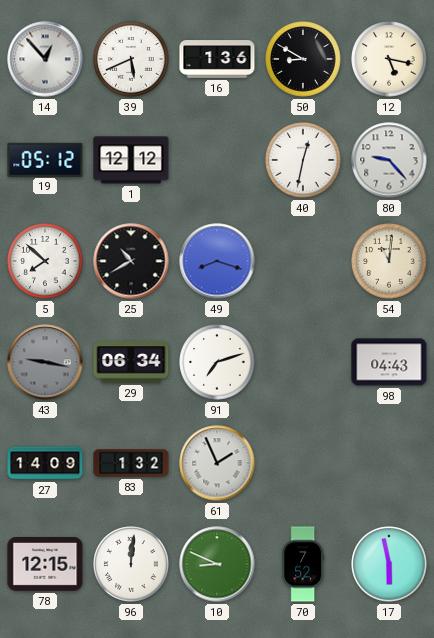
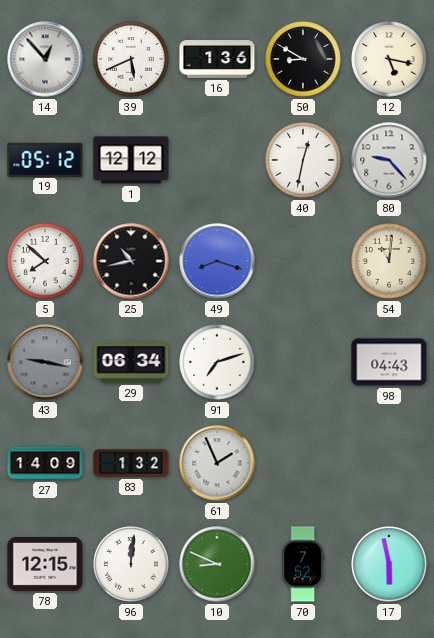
25: 10:40 -> 10:43 (131, 261)
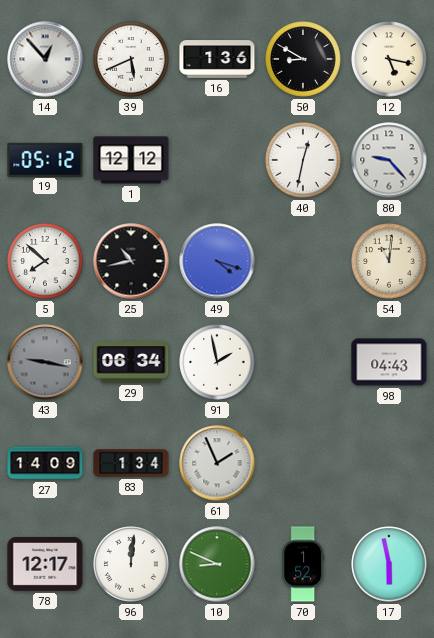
49: 8:18 -> 4:18 (217, 261)
91: 7:12 -> 1:58 (217, 362)
83: 1:32 -> 1:34 (131, 463)
78: 12:15 -> 12:17 (45, 564)
70: 7:52 -> 1:52 (303, 564)
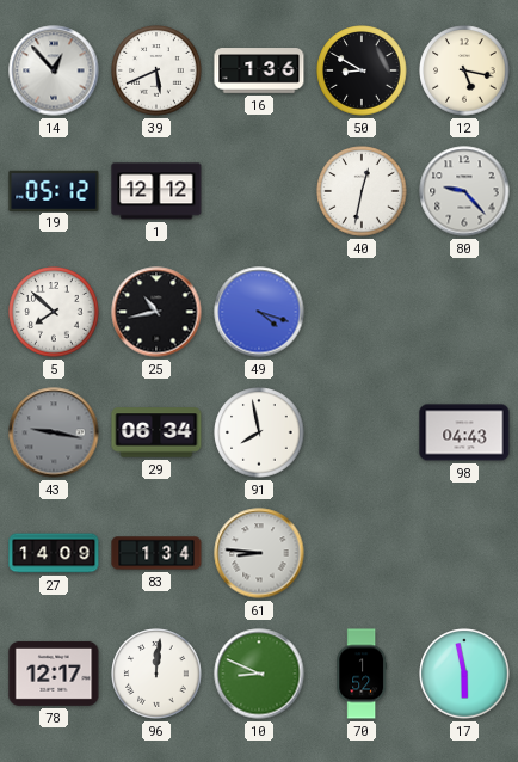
54: 11:01 -> none (389, 261)
91: 1:58 -> 7:58 (259, 432)
61: 1:56 -> 8:46 (259, 553)
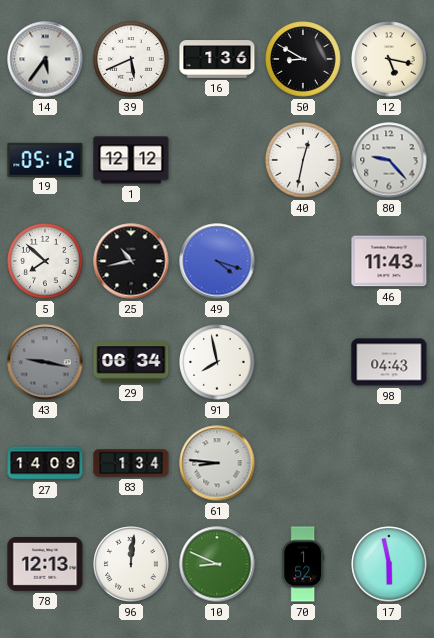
14: 12:53 -> 5:36 (45, 59)
46: none -> 11:43 (389, 261)
78: 12:17 -> 12:13 (45, 564)
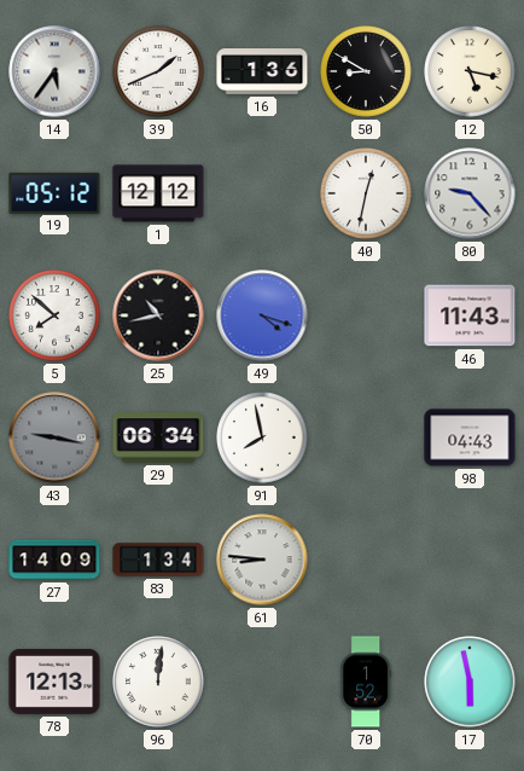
39: 5:41 -> 1:41 (158, 71)
10: 8:49 -> none (217, 564)
